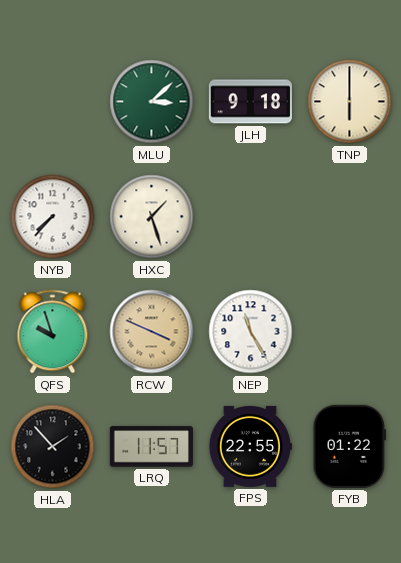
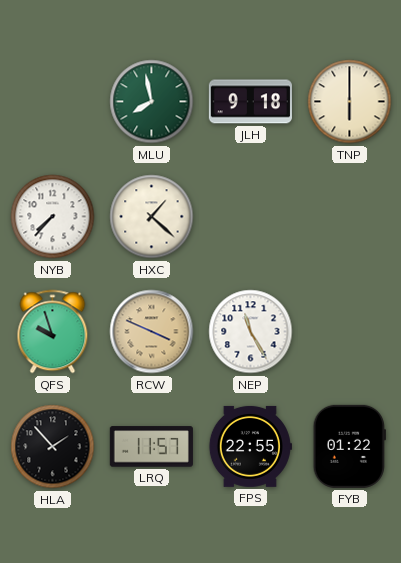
MLU: 3:08 -> 7:58 (152, 102)
HXC: 1:27 -> 1:22 (152, 217)
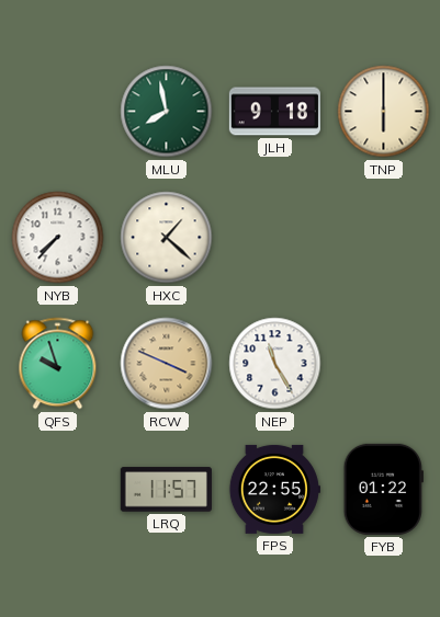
HLA: 1:53 -> none (53, 447)
